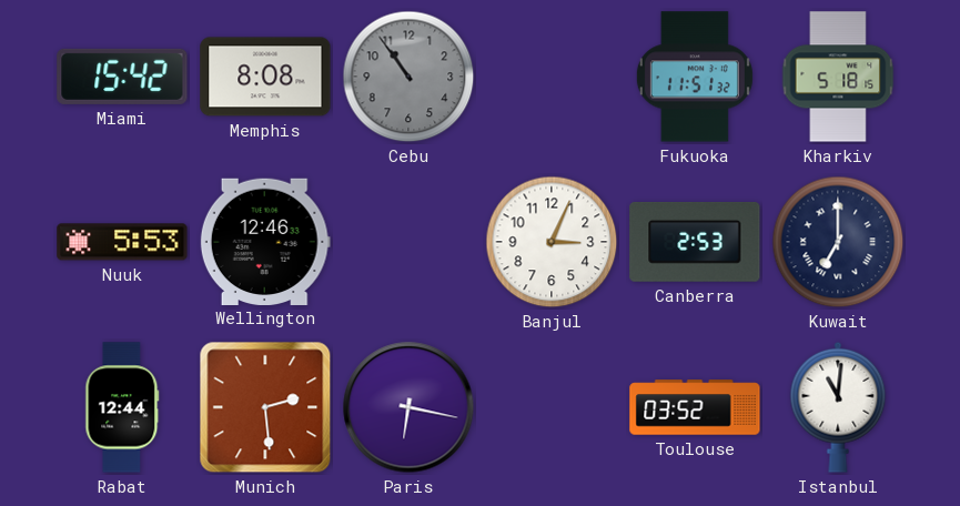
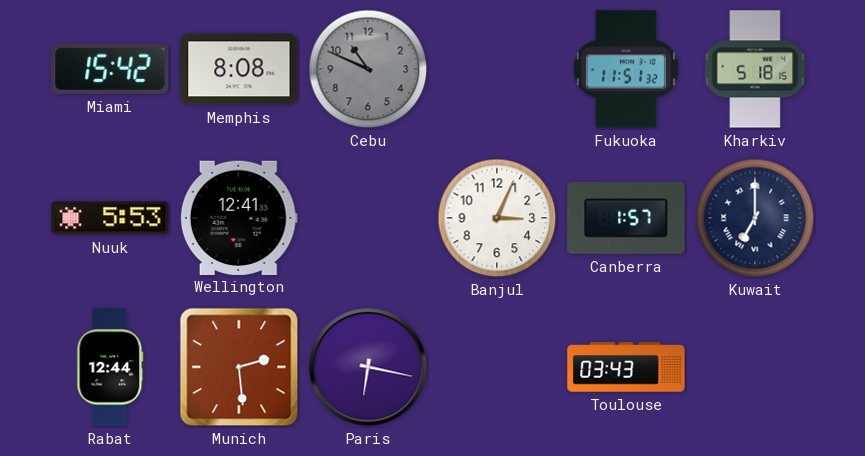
Cebu: 10:54 -> 10:49 (368, 69)
Wellington: 12:46 -> 12:41 (239, 217)
Canberra: 2:53 -> 1:57 (626, 218)
Toulouse: 03:52 -> 03:43 (626, 367)
Istanbul: 11:01 -> none (838, 407)
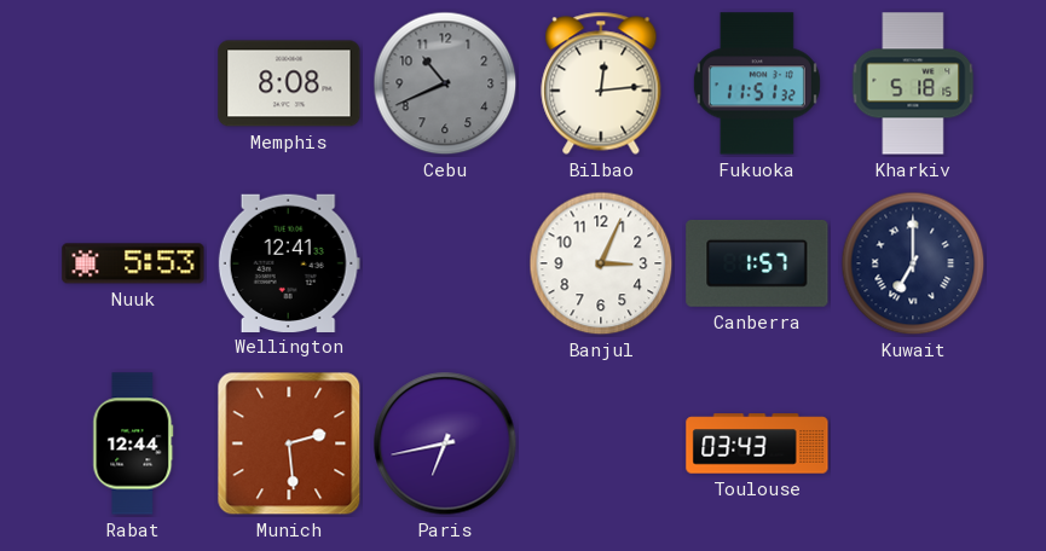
Miami: 15:42 -> none (110, 69)
Cebu: 10:49 -> 10:41 (445, 83)
Bilbao: none -> 12:14 (601, 83)
Paris: 6:17 -> 6:43 (445, 443)
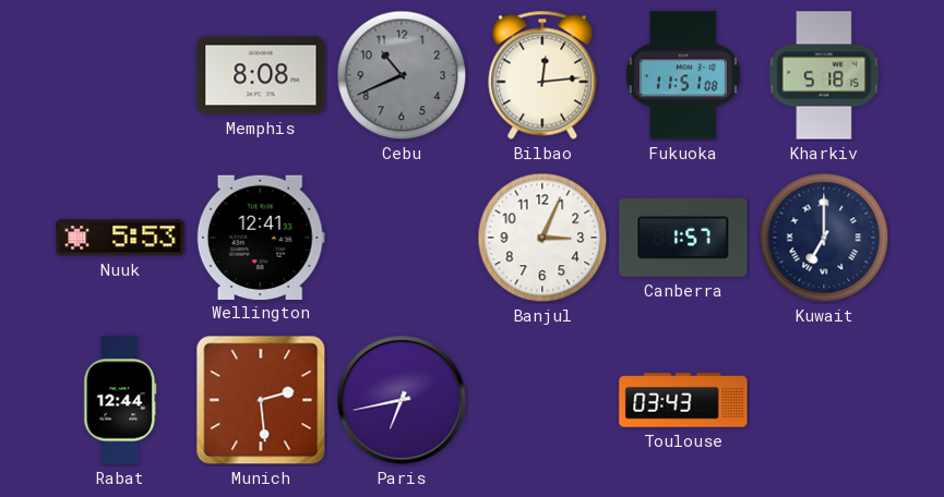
Fukuoka: 11:51:32 -> 11:51:08 (683, 75)
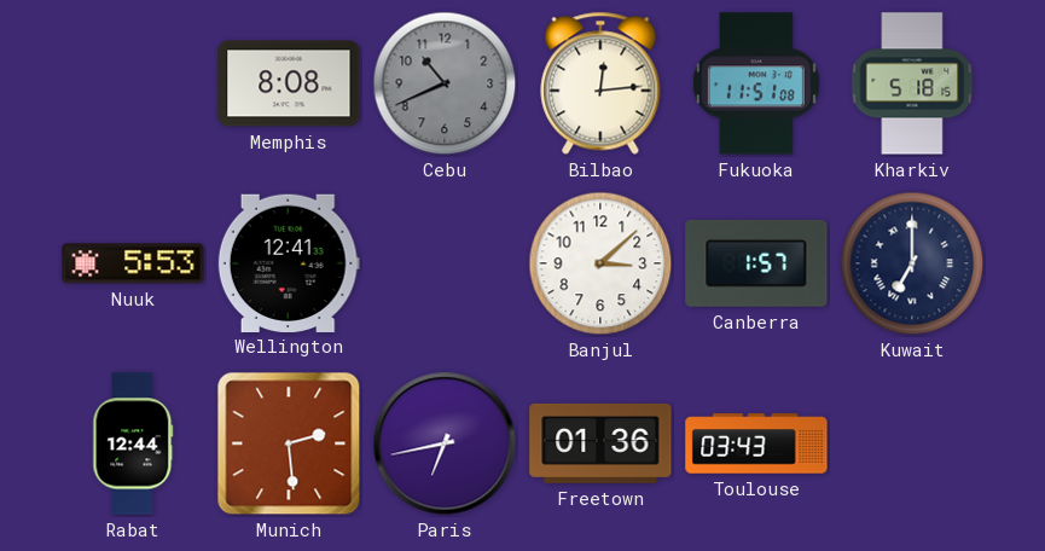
Banjul: 3:04 -> 3:08 (600, 263)
Freetown: none -> 01:36 (600, 443)
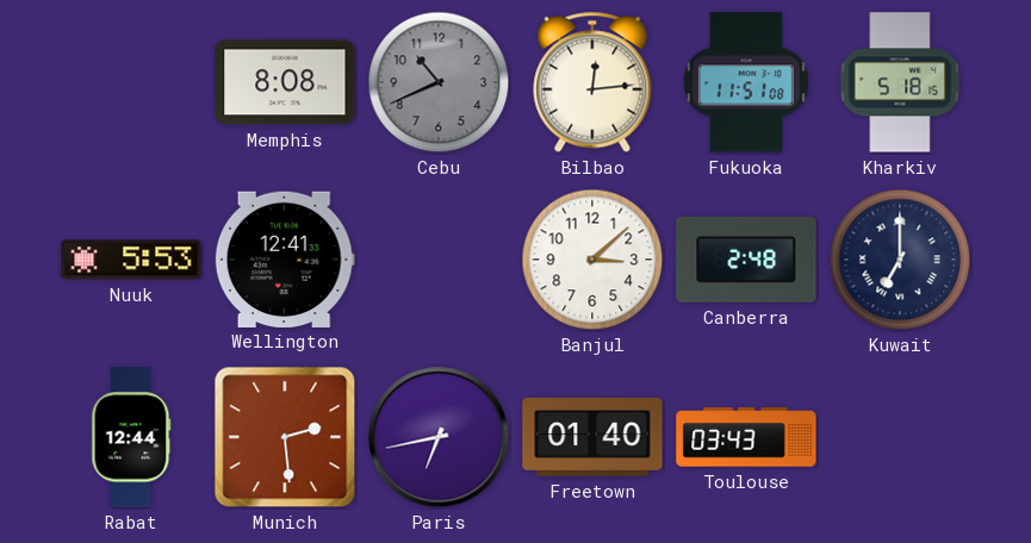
Canberra: 1:57 -> 2:48 (746, 260)
Freetown: 01:36 -> 01:40 (592, 437)
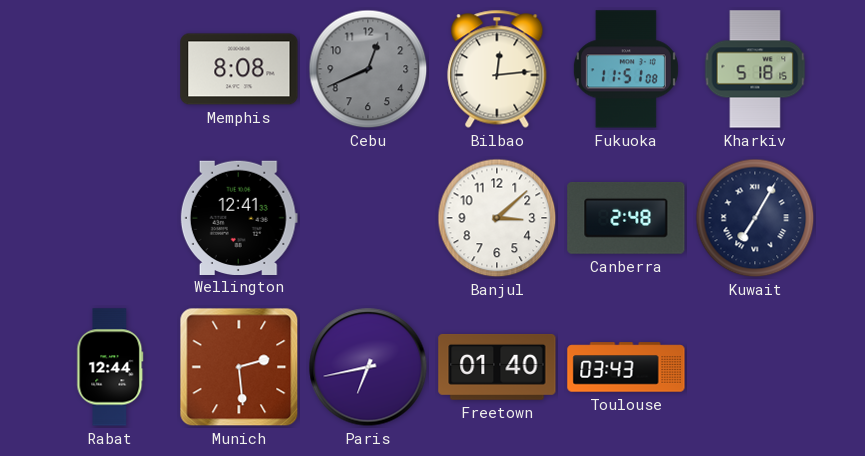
Cebu: 10:41 -> 12:41 (368, 69)
Nuuk: 5:53 -> none (131, 260)
Kuwait: 7:00 -> 7:05 (755, 218)
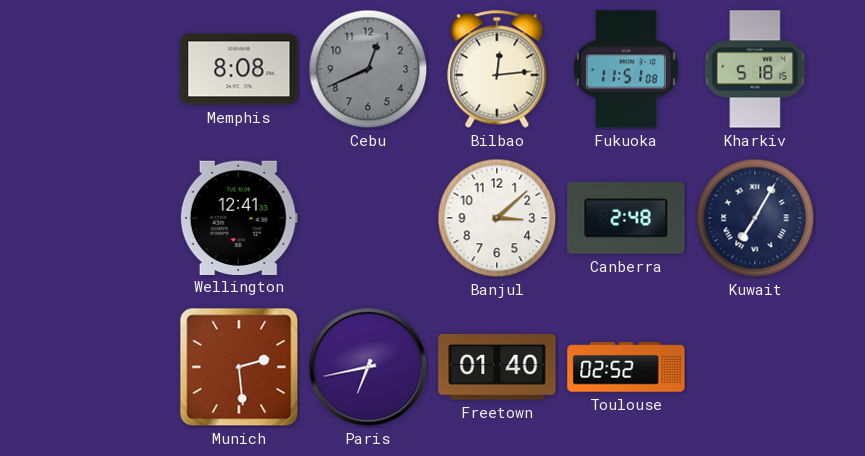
Rabat: 12:44 -> none (110, 367)
Toulouse: 03:43 -> 02:52 (626, 367)
